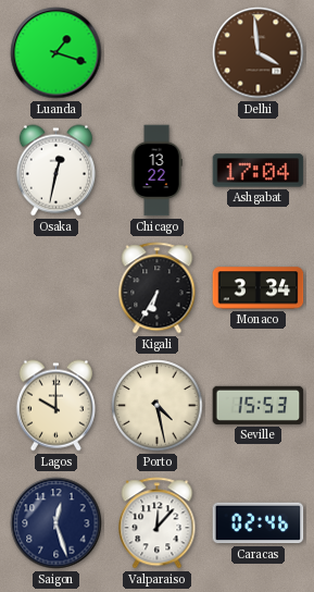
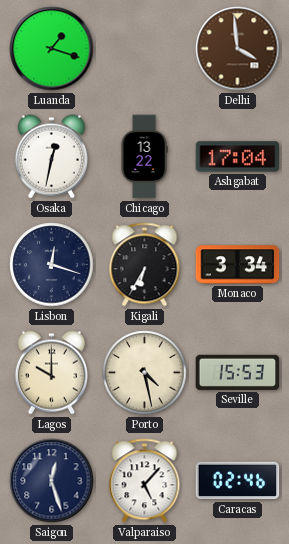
Lisbon: none -> 12:18 (52, 265)
Valparaiso: 12:07 -> 5:07 (145, 481)
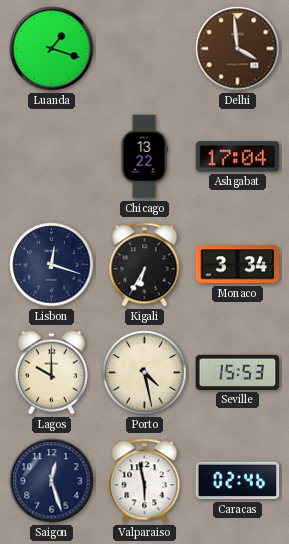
Osaka: 12:32 -> none (51, 157)
Valparaiso: 5:07 -> 5:58 (145, 481)
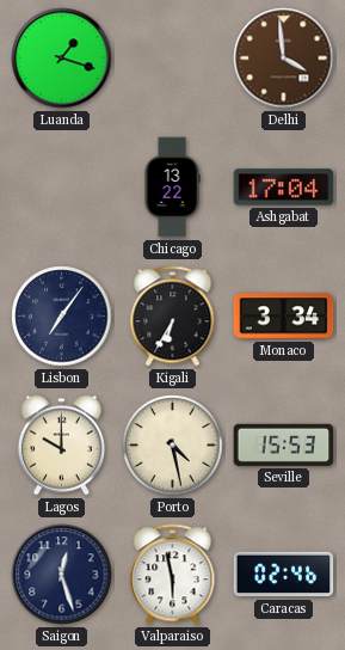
Lisbon: 12:18 -> 7:06 (62, 317)
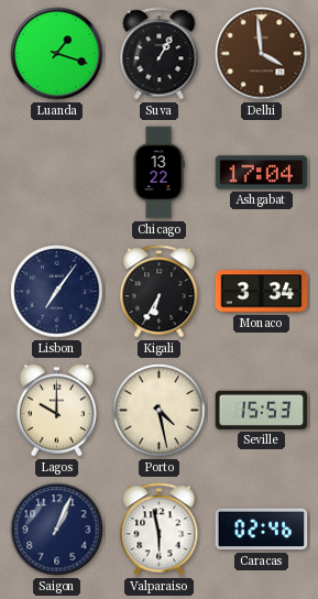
Suva: none -> 1:05 (160, 54)
Saigon: 12:27 -> 1:04 (57, 530)
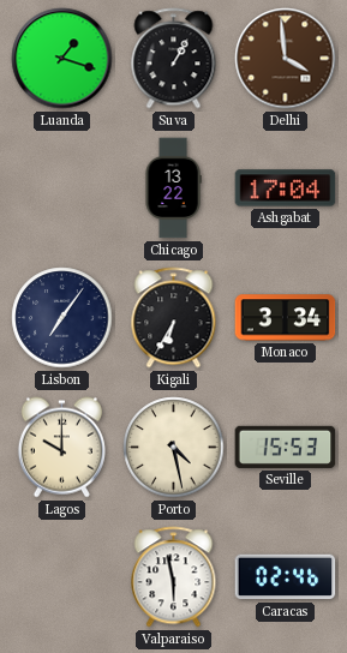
Saigon: 1:04 -> none (57, 530)
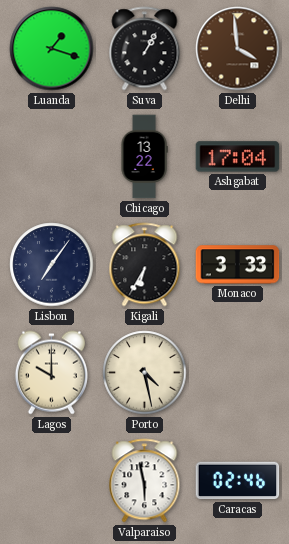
Monaco: 3:34 -> 3:33 (238, 265)
Seville: 15:53 -> none (286, 447)
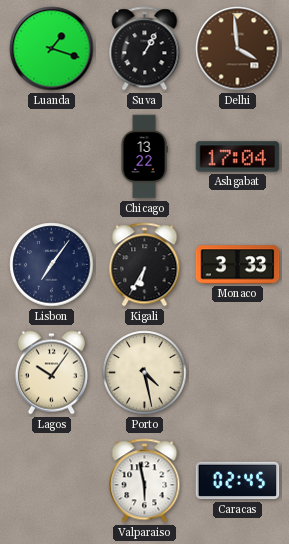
Lagos: 10:00 -> 10:06 (51, 373)
Caracas: 02:46 -> 02:45 (238, 481)
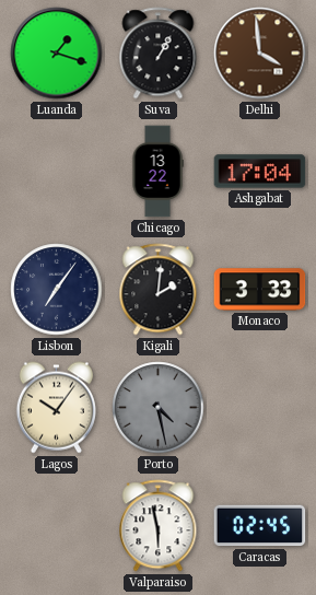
Kigali: 6:35 -> 2:01 (159, 290)
Porto dial: cream -> grey (159, 408)
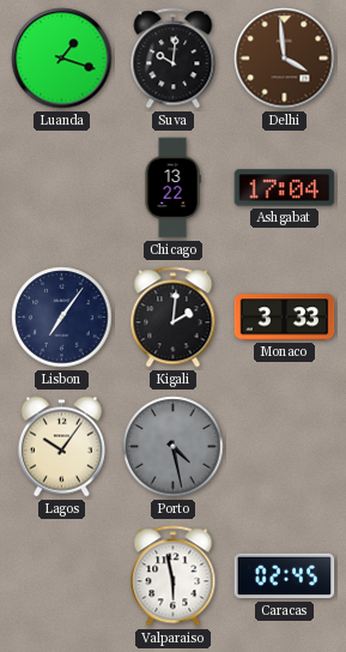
Suva: 1:05 -> 10:01 (174, 59)
